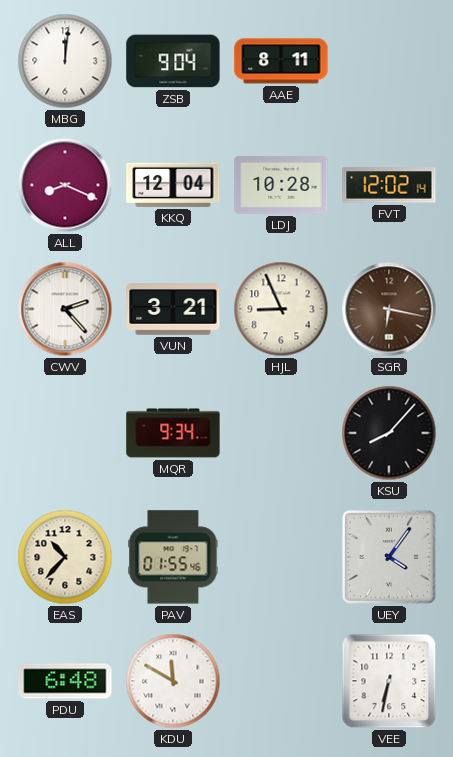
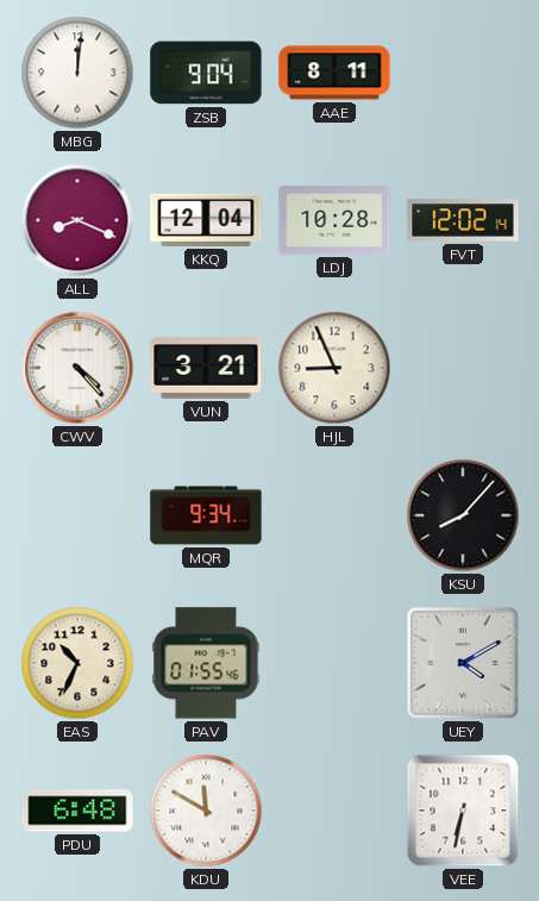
CWV: 2:23 -> 4:23 (77, 368)
SGR: 6:17 -> none (389, 309)
EAS: 10:37 -> 10:34 (77, 663)
UEY: 4:06 -> 4:10 (463, 663)
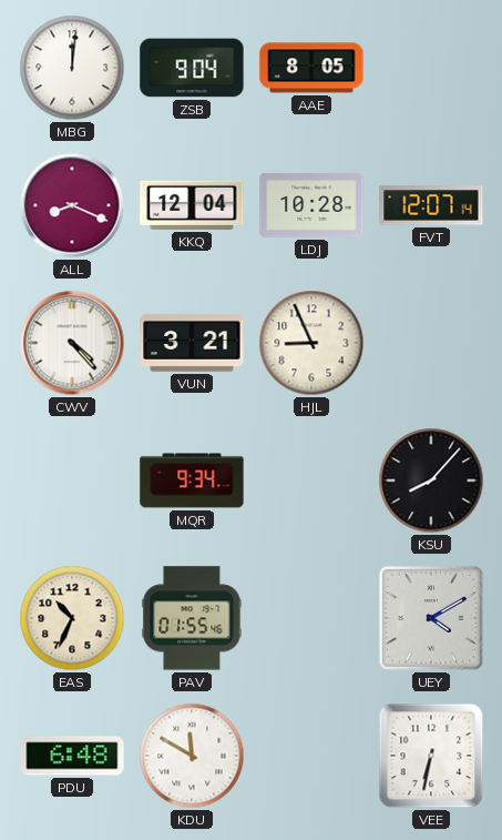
AAE: 8:11 -> 8:05 (311, 68)
FVT: 12:02 -> 12:07 (431, 205)
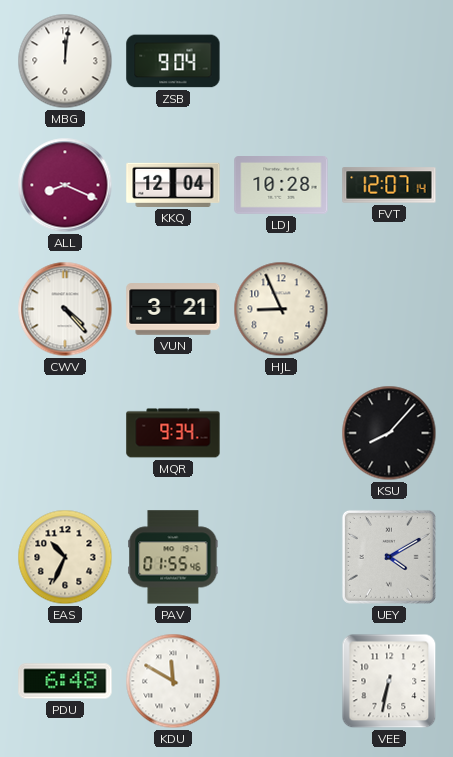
AAE: 8:05 -> none (311, 68)
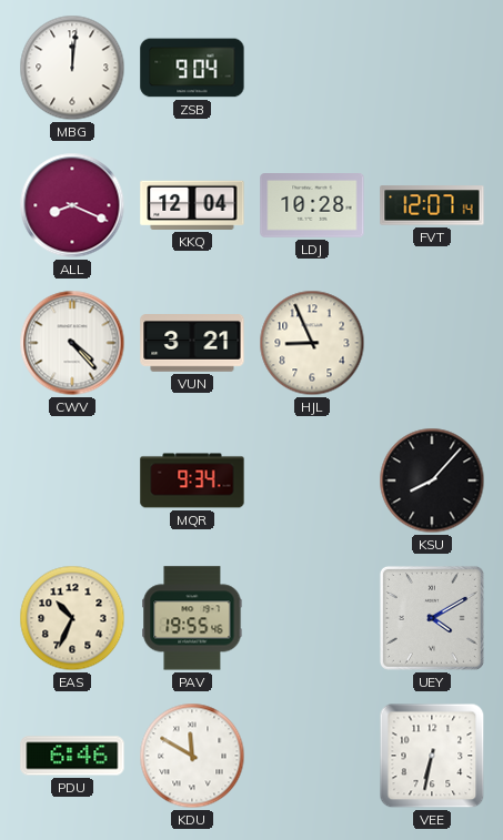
PAV: 01:55 -> 19:55 (192, 618)
PDU: 6:48 -> 6:46 (72, 756)
